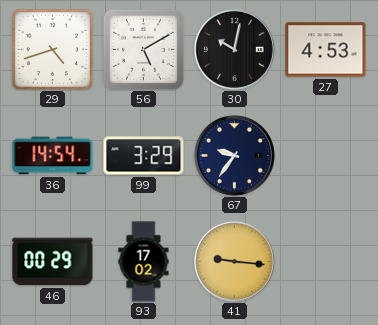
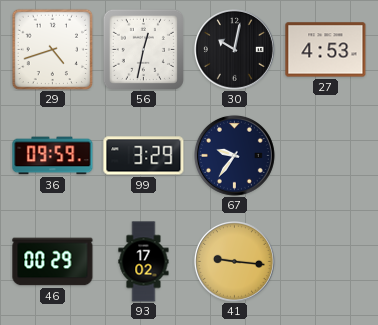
56: 5:10 -> 12:32 (143, 49)
36: 14:54 -> 09:59 (53, 156)
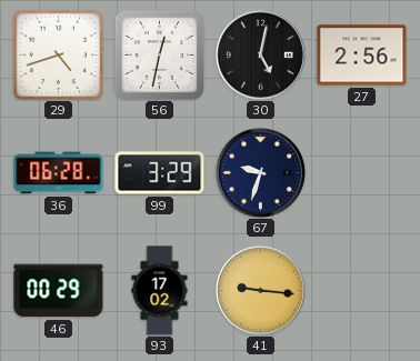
30: 10:02 -> 5:02 (260, 54)
27: 4:53 -> 2:56 (362, 56)
36: 09:59 -> 06:28 (59, 173)
67: 9:36 -> 9:33 (260, 172)
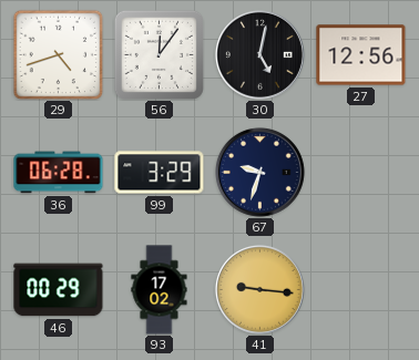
56: 12:32 -> 12:06 (159, 54)
27: 2:56 -> 12:56 (361, 55)
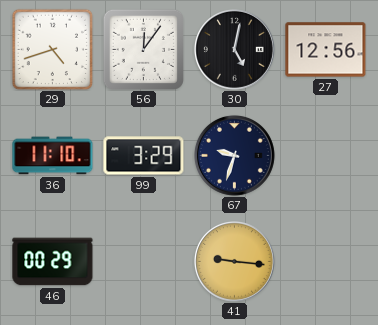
36: 06:28 -> 11:10 (53, 156)
93: 17:02 -> none (160, 290)
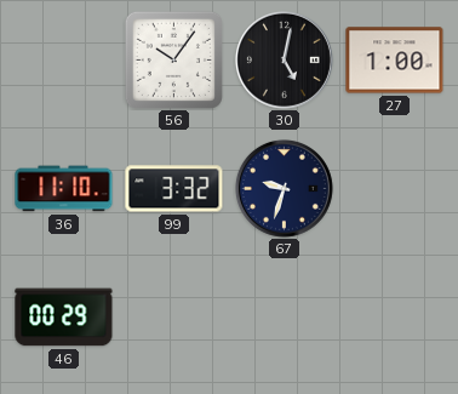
29: 4:42 -> none (52, 49)
56: 12:06 -> 10:06 (173, 59)
27: 12:56 -> 1:00 (395, 61)
99: 3:29 -> 3:32 (174, 189)
41: 9:16 -> none (234, 261)
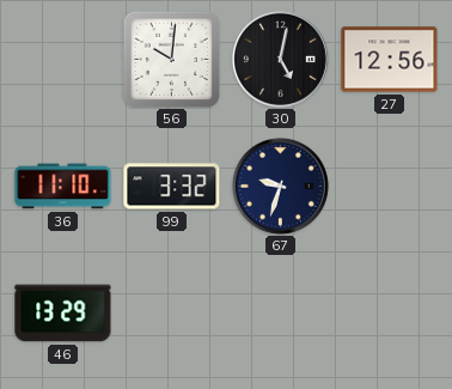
56: 10:06 -> 10:01 (171, 59)
27: 1:00 -> 12:56 (390, 60)
46: 00:29 -> 13:29 (63, 314)
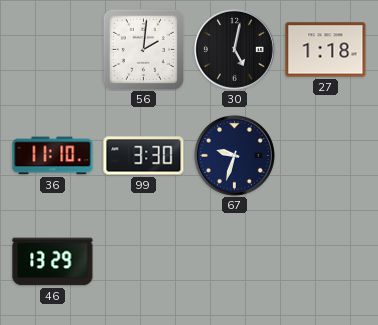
56: 10:01 -> 2:01 (143, 49)
27: 12:56 -> 1:18 (326, 50)
99: 3:32 -> 3:30 (144, 156)
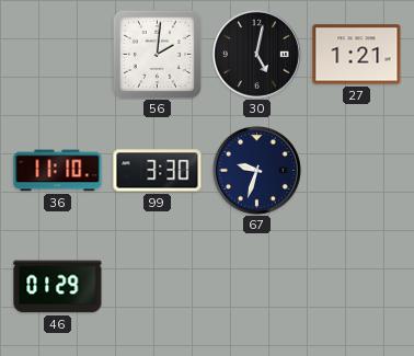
27: 1:18 -> 1:21 (357, 55)
46: 13:29 -> 01:29 (58, 287)
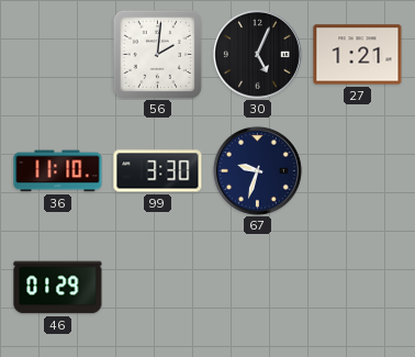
30: 5:02 -> 5:04 (257, 54)
